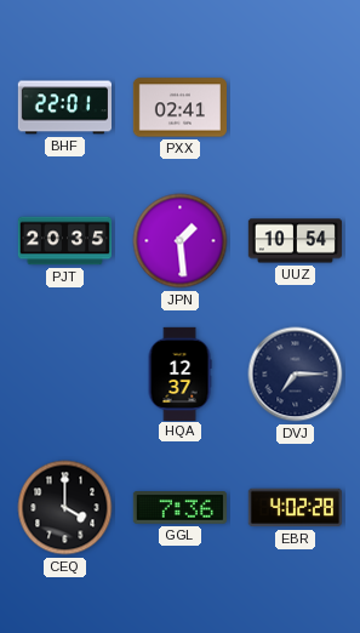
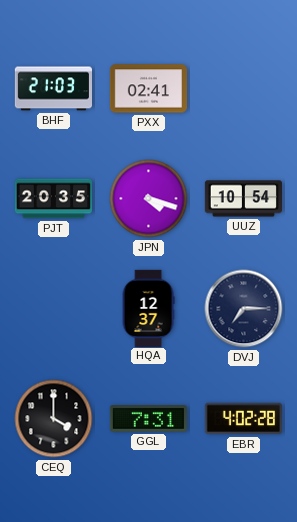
BHF: 22:01 -> 21:03 (53, 89)
JPN: 1:29 -> 4:18 (149, 199)
GGL: 7:36 -> 7:31 (148, 419)
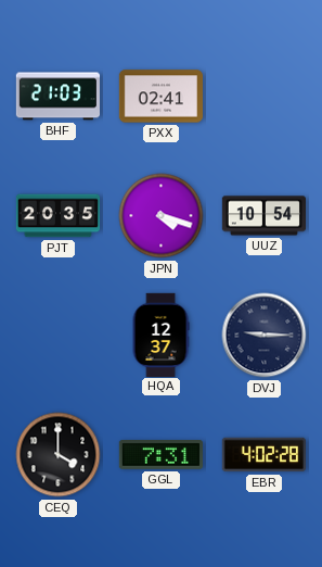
DVJ: 7:15 -> 9:15 (265, 336)
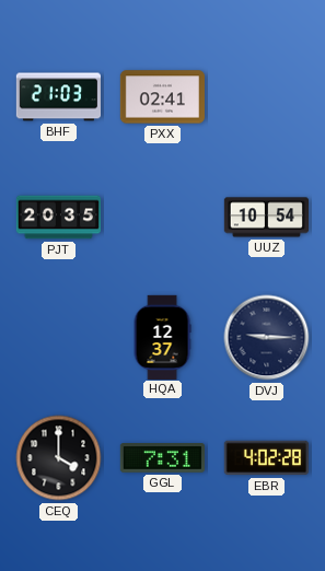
JPN: 4:18 -> none (162, 216)
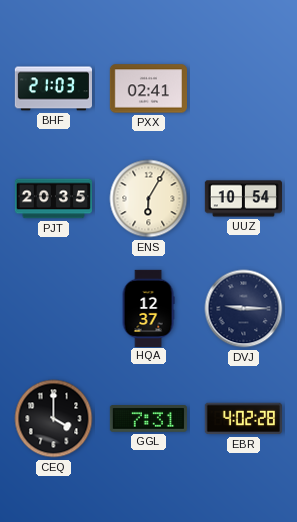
ENS: none -> 6:05 (149, 199)
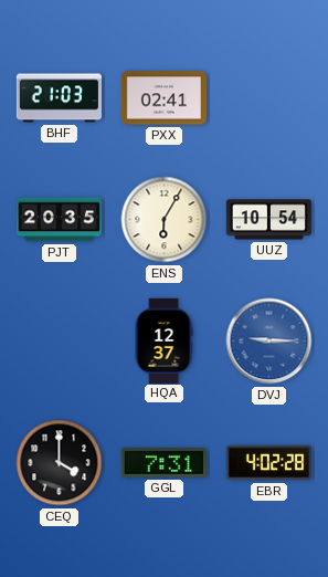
DVJ dial: navy -> blue (269, 342)
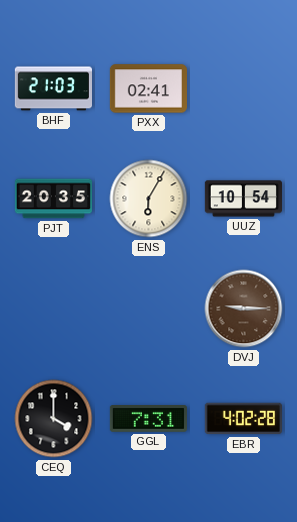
HQA: 12:37 -> none (163, 340)
DVJ dial: blue -> brown (244, 309)
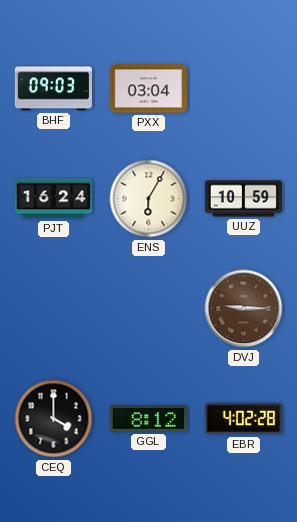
BHF: 21:03 -> 09:03 (53, 89)
PXX: 02:41 -> 03:04 (148, 89)
PJT: 20:35 -> 16:24 (53, 199)
UUZ: 10:54 -> 10:59 (243, 199)
GGL: 7:31 -> 8:12 (148, 419)
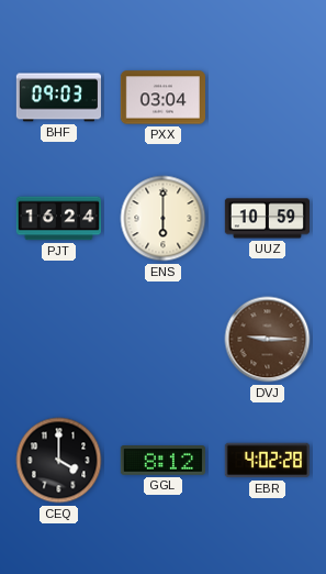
ENS: 6:05 -> 6:00 (164, 219)
